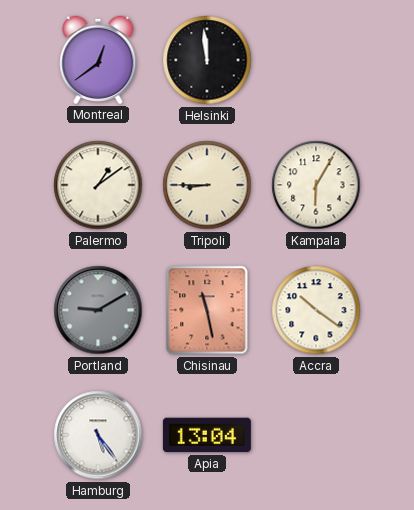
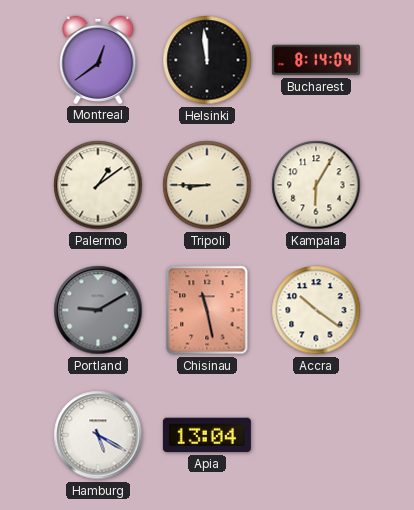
Bucharest: none -> 8:14 (316, 60)
Hamburg: 5:24 -> 5:20 (98, 435)
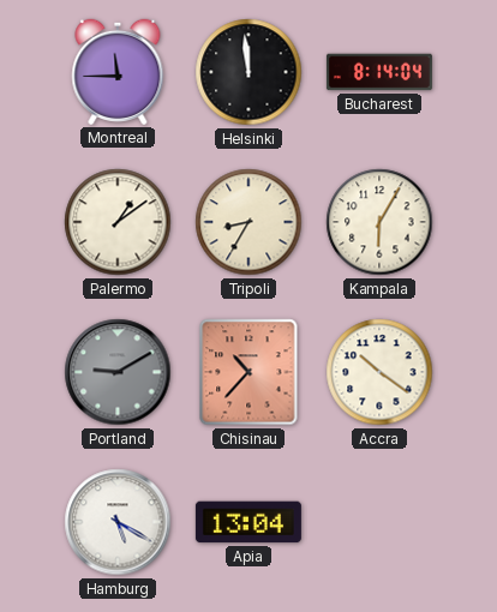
Montreal: 12:39 -> 11:45 (118, 72)
Tripoli: 8:45 -> 8:35 (248, 222)
Chisinau: 11:28 -> 10:37 (248, 372)
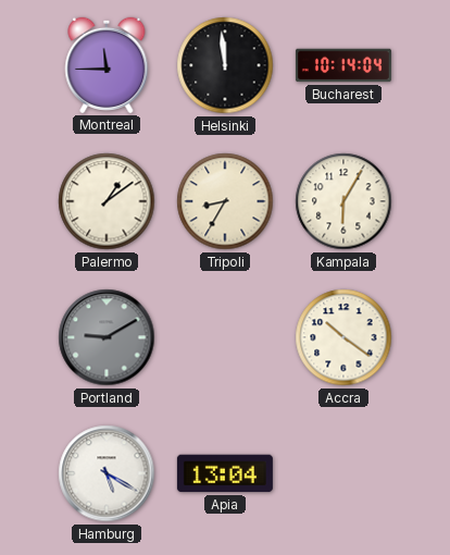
Bucharest: 8:14 -> 10:14 (343, 65)
Chisinau: 10:37 -> none (248, 372)
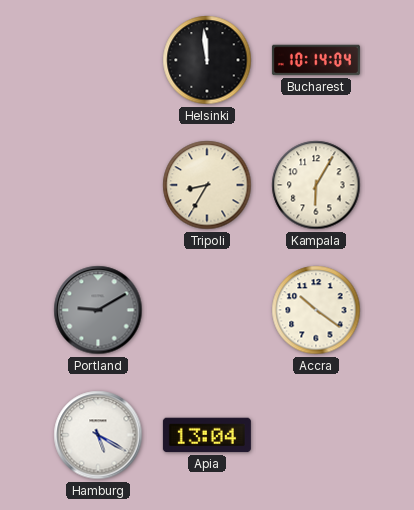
Montreal: 11:45 -> none (107, 65)
Palermo: 1:09 -> none (107, 201)
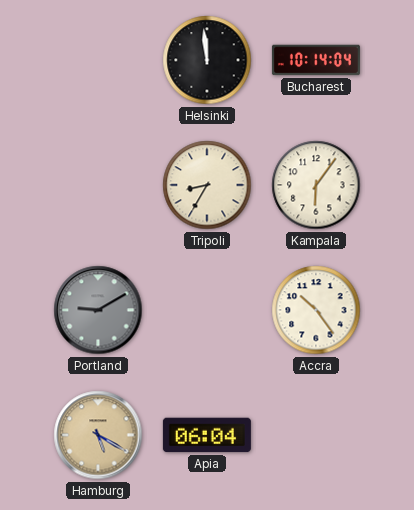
Kampala: 6:05 -> 6:06 (316, 185)
Accra: 10:21 -> 10:24 (316, 310)
Hamburg dial: white -> champagne (98, 435)
Apia: 13:04 -> 06:04 (207, 435)
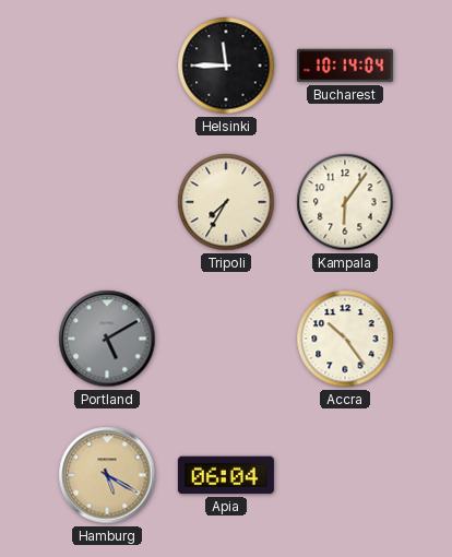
Helsinki: 11:59 -> 11:45 (226, 66)
Tripoli: 8:35 -> 7:35 (226, 202)
Portland: 9:10 -> 5:10 (107, 339)
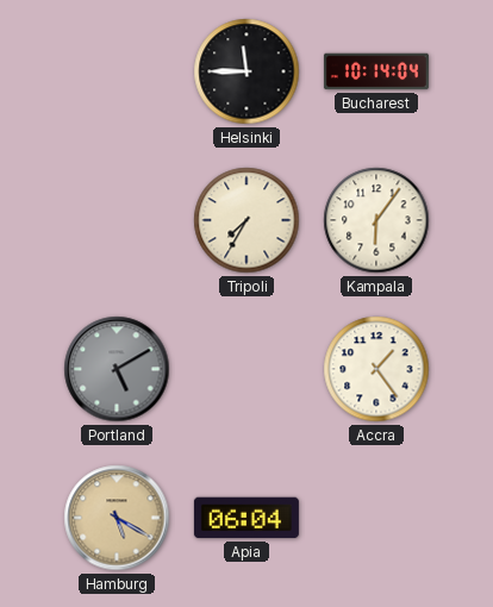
Accra: 10:24 -> 1:24 (376, 369)
